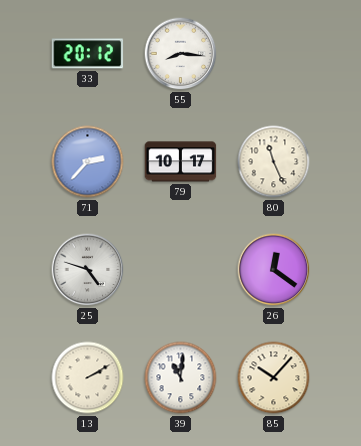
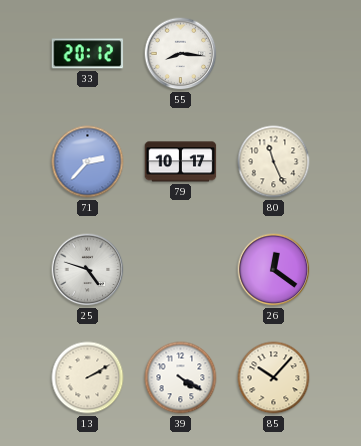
39: 11:01 -> 4:20 (181, 378)
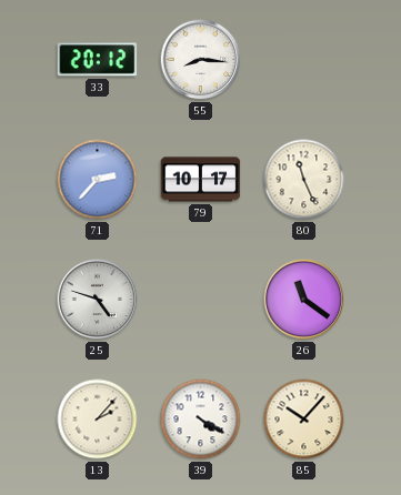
26: 12:21 -> 11:21 (304, 300)
13: 2:10 -> 2:07 (98, 420)
